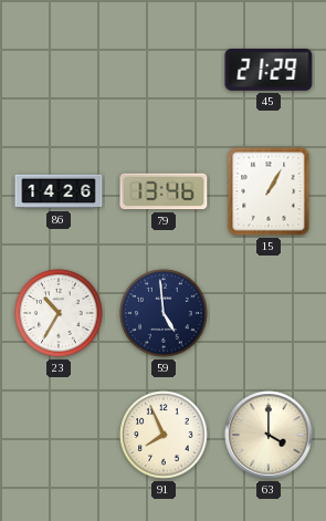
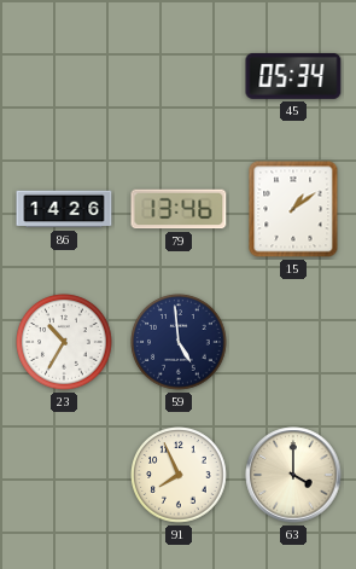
45: 21:29 -> 05:34 (293, 76)
15: 1:05 -> 1:09 (293, 209)
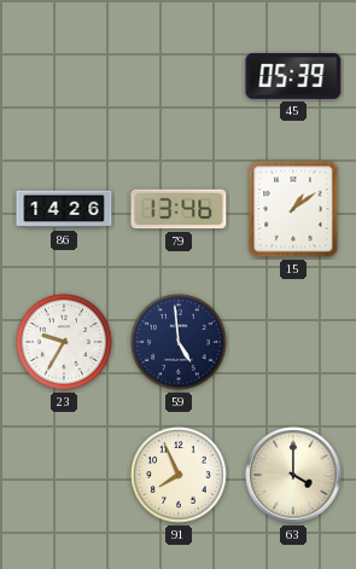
45: 05:34 -> 05:39 (293, 76)
23: 10:35 -> 9:35 (64, 342)
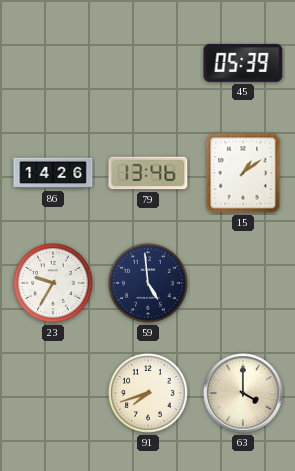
91: 7:56 -> 7:42 (148, 393)
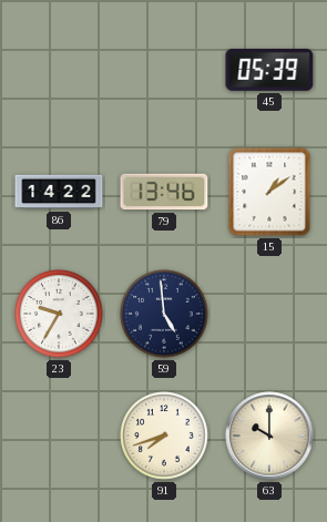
86: 14:26 -> 14:22 (59, 192)
63: 4:00 -> 10:00 (269, 436)
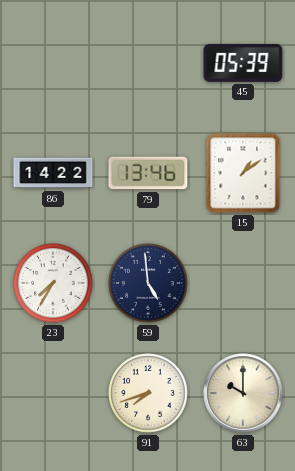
23: 9:35 -> 7:35 (53, 283)
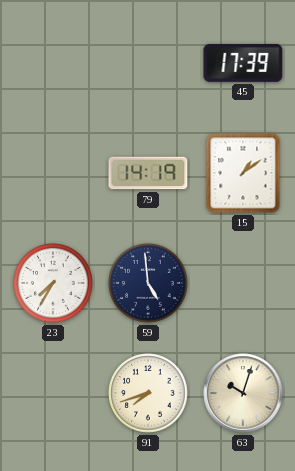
45: 05:39 -> 17:39 (243, 63)
86: 14:22 -> none (53, 173)
79: 13:46 -> 14:19 (148, 173)
63: 10:00 -> 10:03 (243, 393)
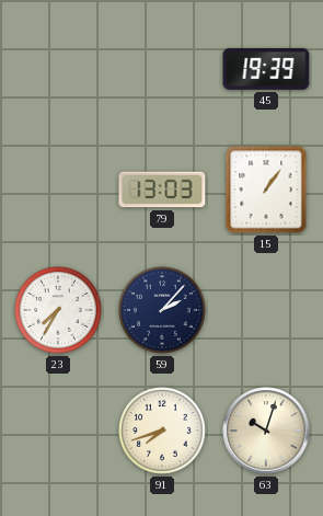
45: 17:39 -> 19:39 (266, 69)
79: 14:19 -> 13:03 (162, 190)
15: 1:09 -> 1:06 (266, 190)
59: 4:59 -> 2:07 (162, 310)
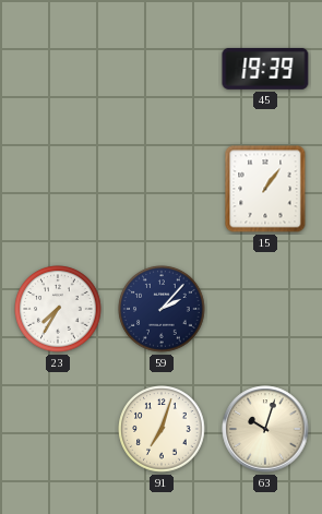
79: 13:03 -> none (162, 190)
91: 7:42 -> 7:03 (162, 429)
